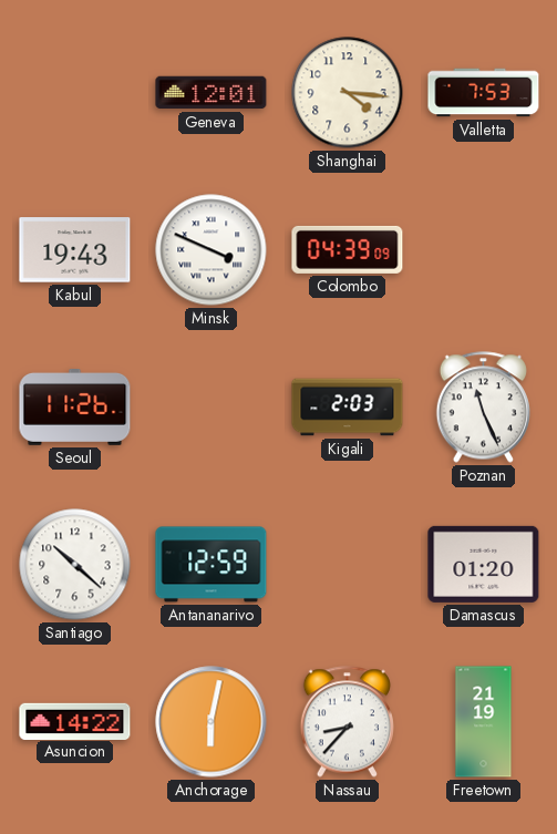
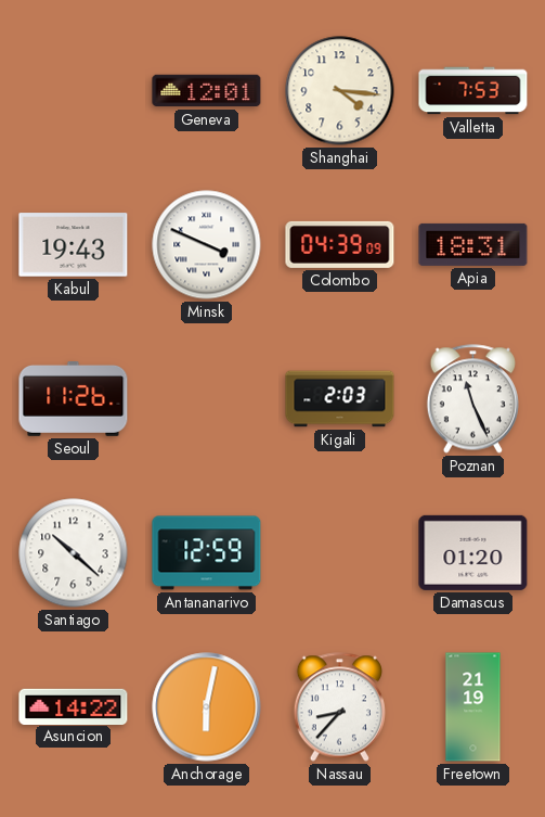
Apia: none -> 18:31 (473, 244)
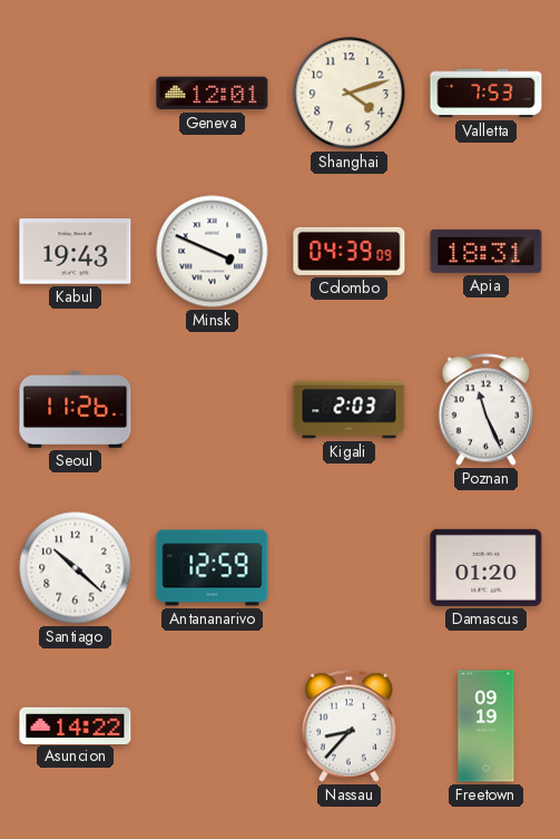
Shanghai: 4:16 -> 4:12 (350, 94)
Anchorage: 6:02 -> none (207, 707)
Freetown: 21:19 -> 09:19 (487, 726)
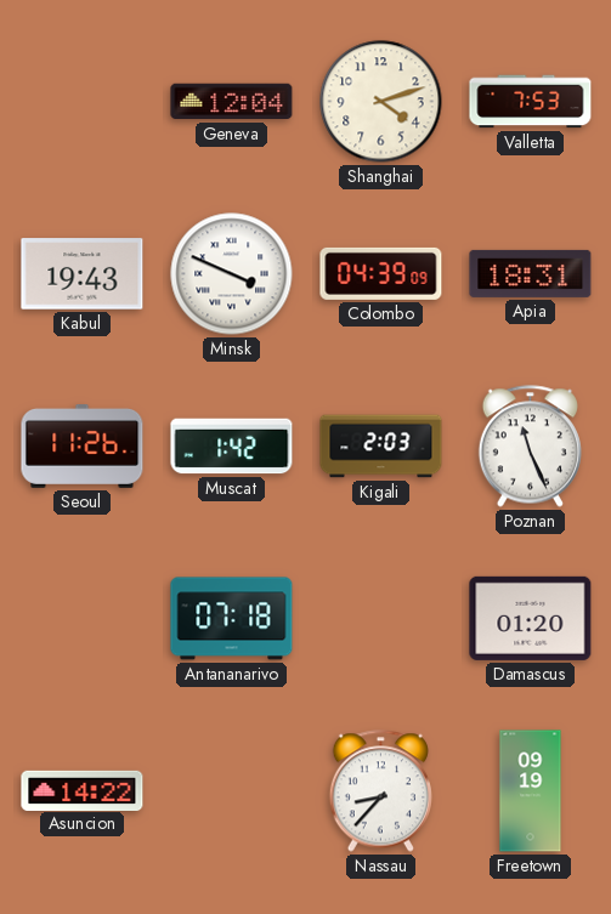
Geneva: 12:01 -> 12:04 (232, 102)
Muscat: none -> 1:42 (232, 447)
Santiago: 10:22 -> none (76, 568)
Antananarivo: 12:59 -> 07:18 (232, 619)
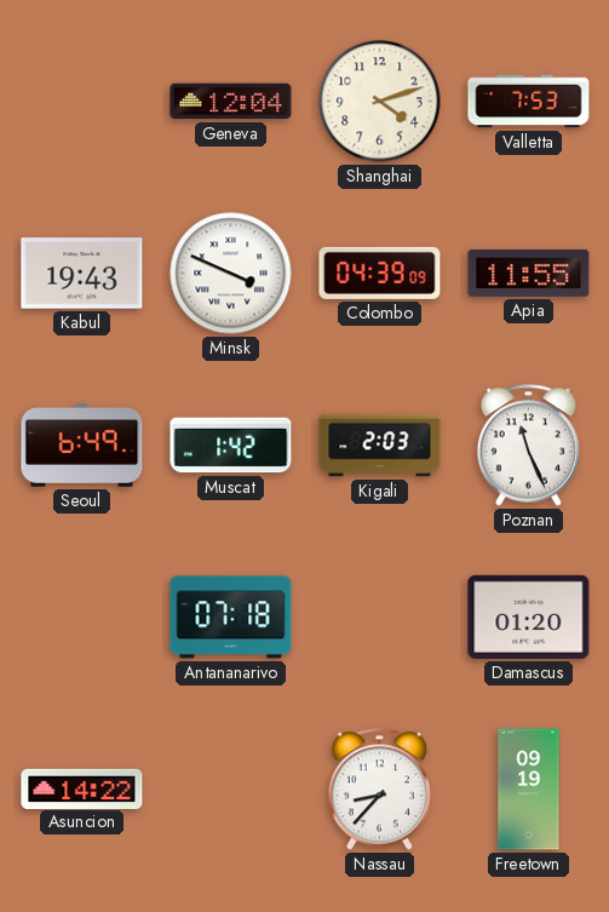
Apia: 18:31 -> 11:55 (529, 273)
Seoul: 11:26 -> 6:49 (82, 446)
